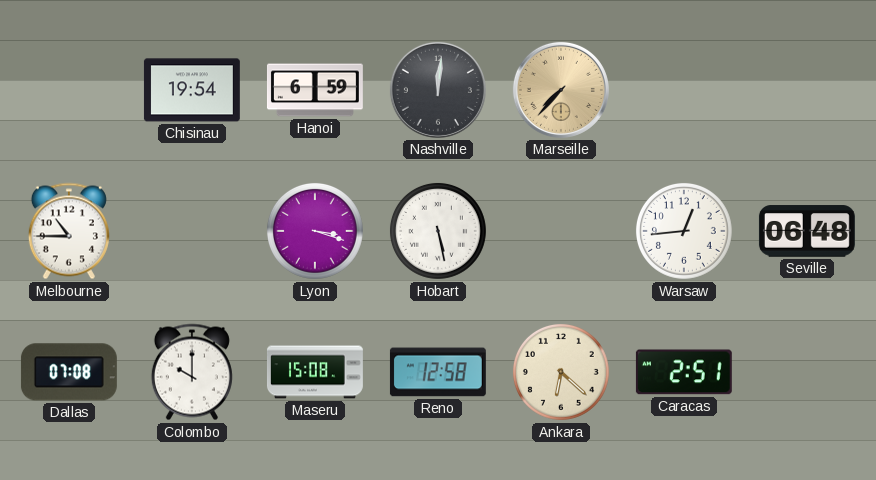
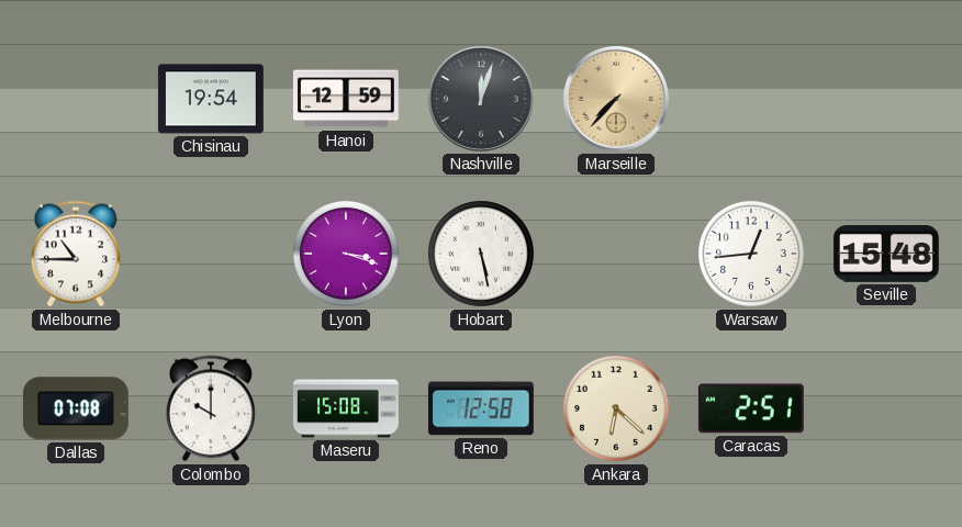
Hanoi: 6:59 -> 12:59 (346, 99)
Nashville: 12:01 -> 12:03 (481, 99)
Seville: 06:48 -> 15:48 (886, 254)
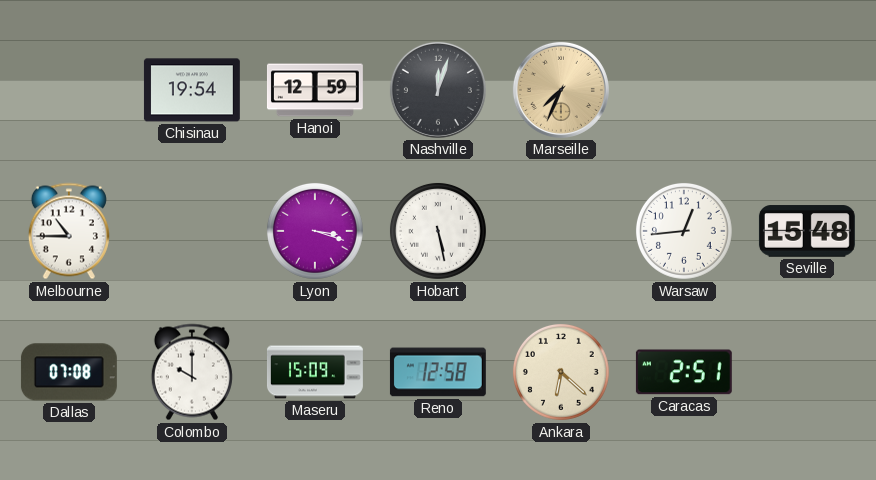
Marseille: 7:37 -> 7:34 (561, 90)
Maseru: 15:08 -> 15:09 (315, 372)
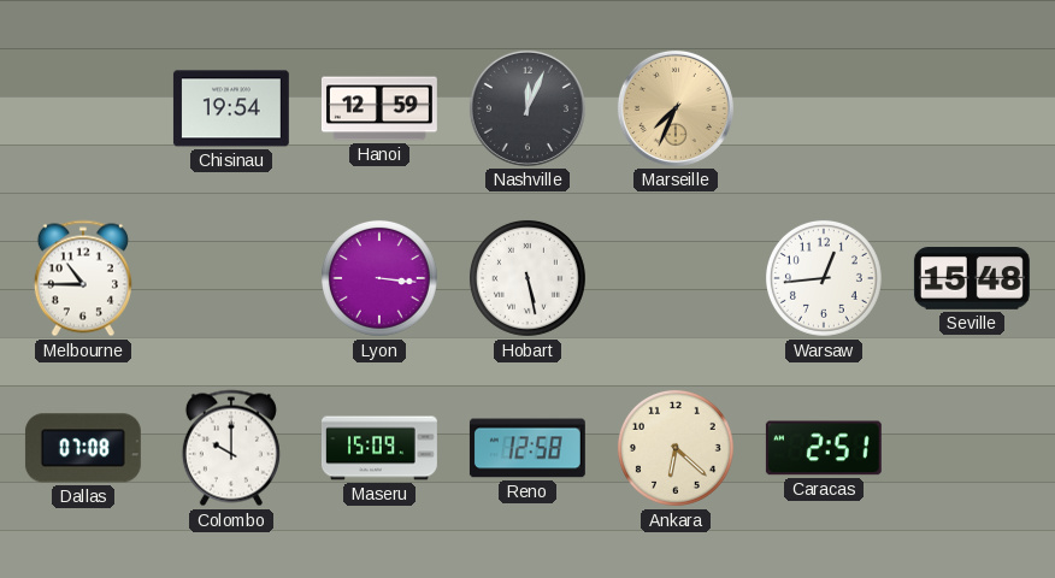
Nashville: 12:03 -> 12:04 (527, 108)
Lyon: 3:18 -> 3:16 (379, 278)
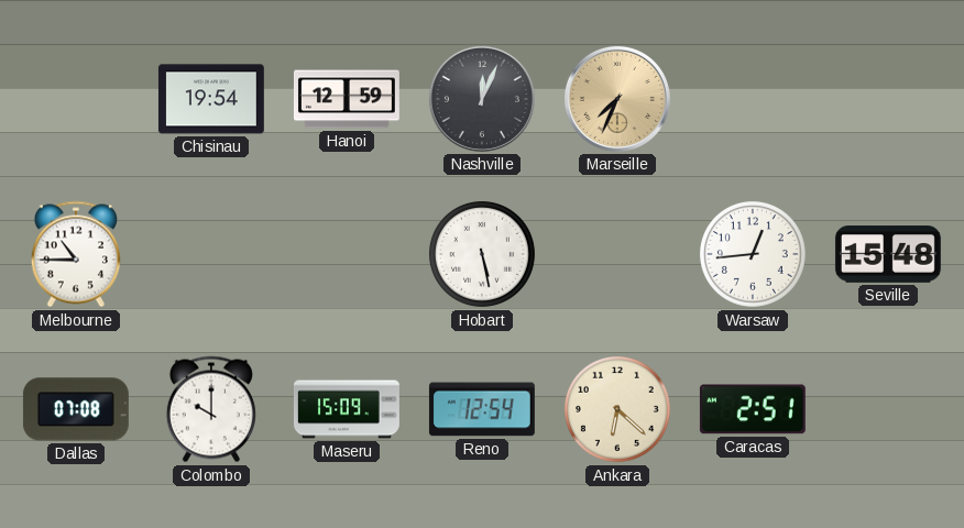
Lyon: 3:16 -> none (379, 278)
Reno: 12:58 -> 12:54 (482, 409)
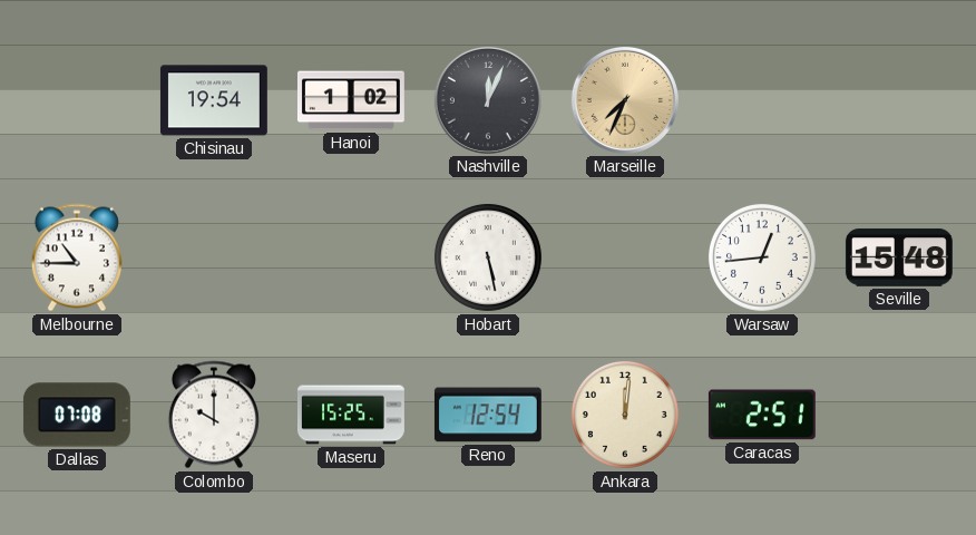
Hanoi: 12:59 -> 1:02 (351, 100)
Maseru: 15:09 -> 15:25 (351, 415)
Ankara: 6:22 -> 12:01 (625, 415)
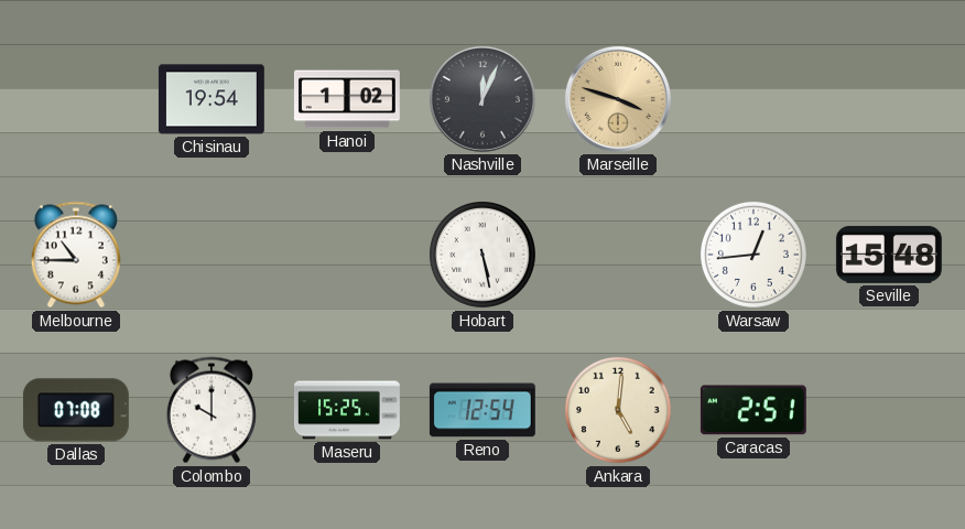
Marseille: 7:34 -> 3:48 (618, 99)
Ankara: 12:01 -> 5:01 (618, 410)
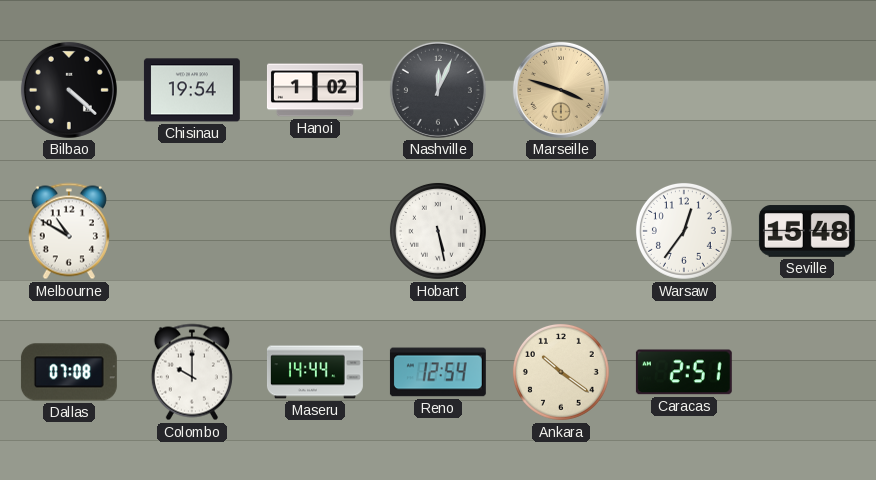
Bilbao: none -> 4:22 (69, 90)
Melbourne: 10:45 -> 10:50 (69, 231)
Warsaw: 12:44 -> 12:36 (684, 231)
Maseru: 15:25 -> 14:44 (315, 372)
Ankara: 5:01 -> 10:21 (561, 372)
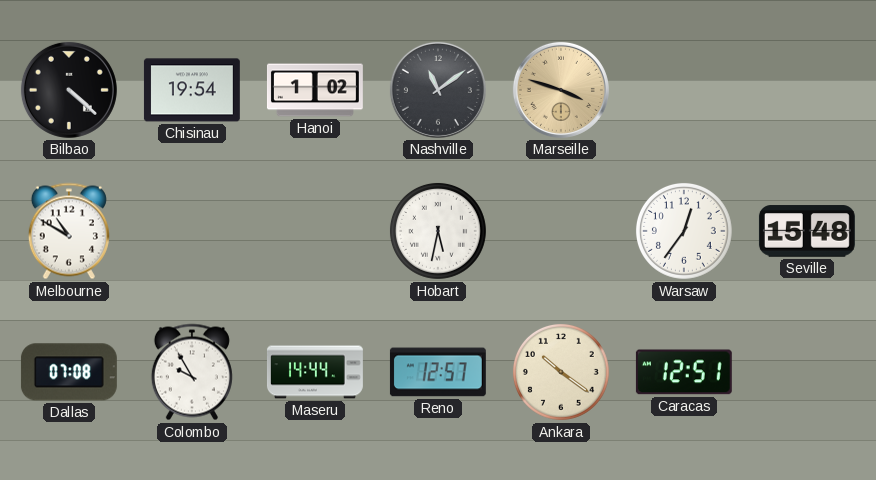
Nashville: 12:04 -> 11:09 (438, 90)
Hobart: 5:28 -> 5:32 (438, 231)
Colombo: 10:00 -> 9:55 (192, 372)
Reno: 12:54 -> 12:57 (438, 372)
Caracas: 2:51 -> 12:51 (684, 372)
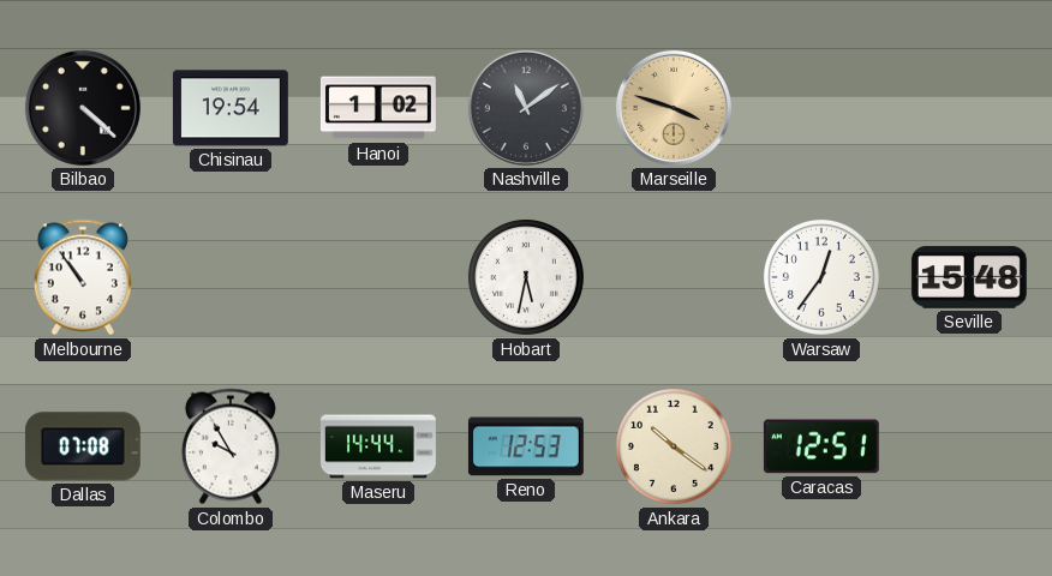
Melbourne: 10:50 -> 10:54 (83, 277)
Reno: 12:57 -> 12:53 (526, 446)
